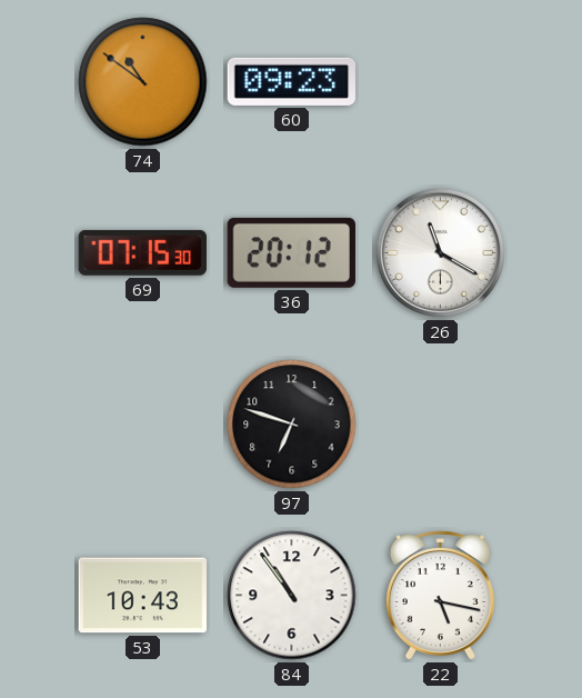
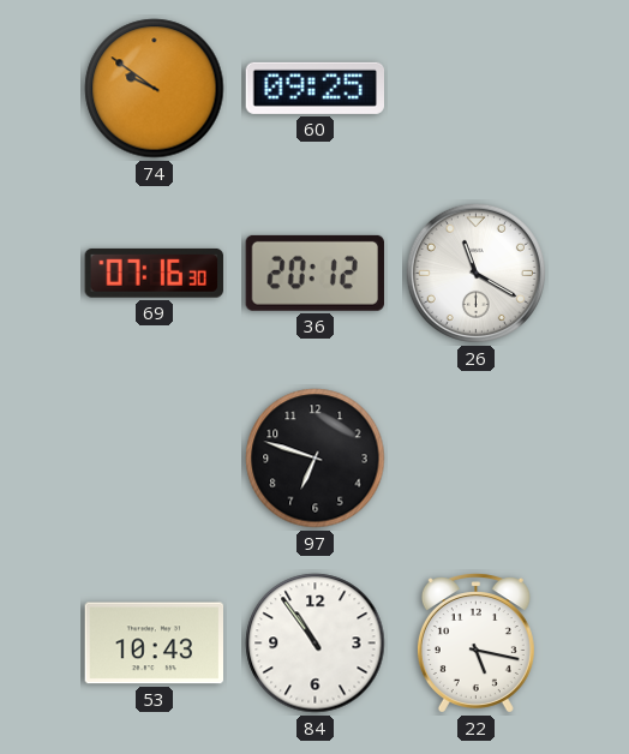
74: 10:51 -> 9:51 (155, 89)
60: 09:23 -> 09:25 (314, 88)
69: 07:15 -> 07:16 (154, 273)
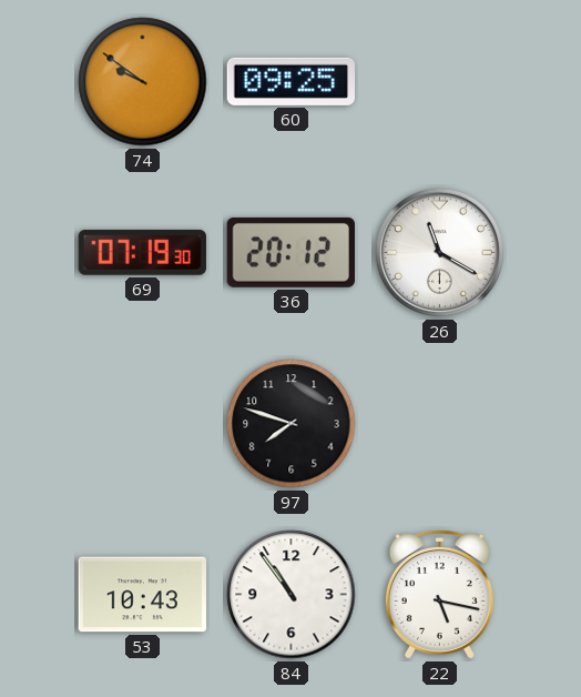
69: 07:16 -> 07:19 (142, 252)
97: 6:48 -> 7:48 (292, 424)
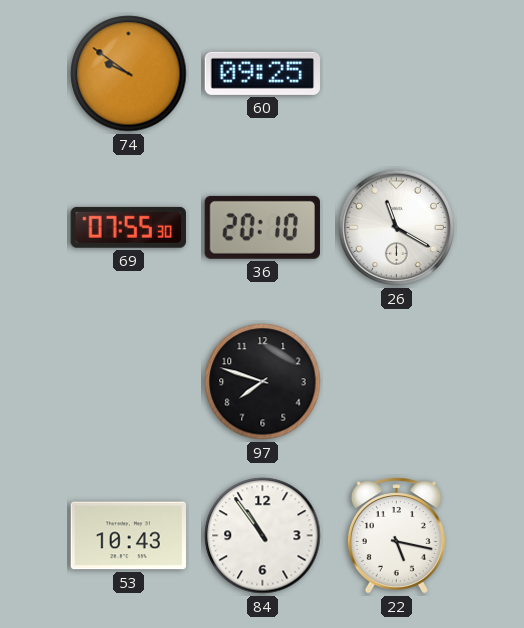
69: 07:19 -> 07:55 (128, 227)
36: 20:12 -> 20:10 (262, 227)
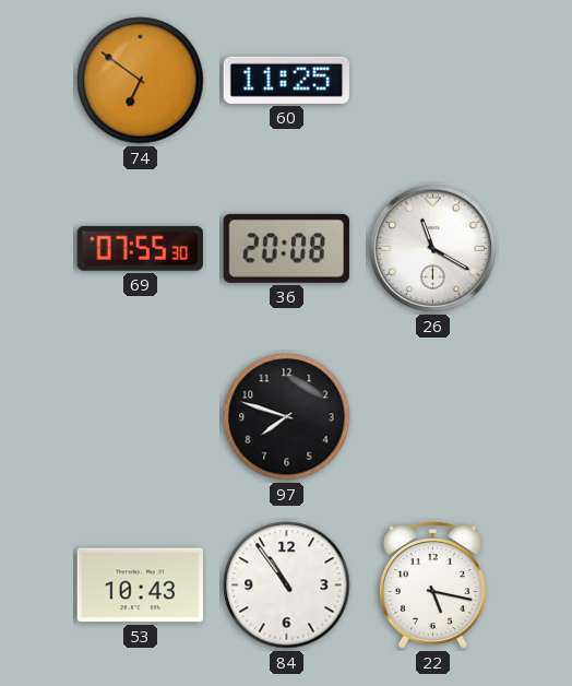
74: 9:51 -> 6:51 (141, 81)
60: 09:25 -> 11:25 (286, 80)
36: 20:10 -> 20:08 (286, 248)
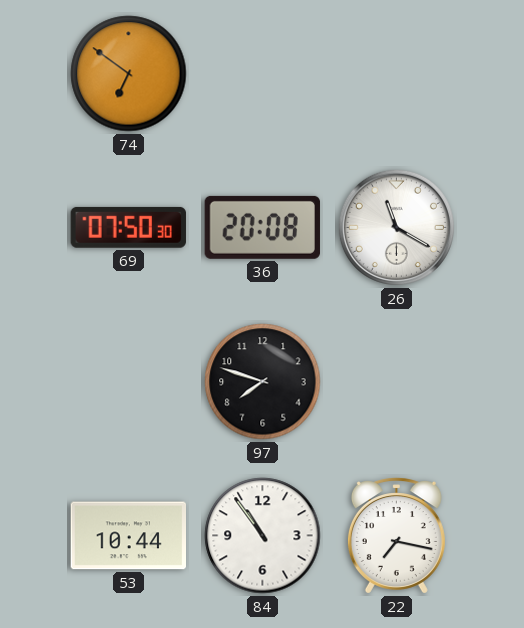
60: 11:25 -> none (286, 80)
69: 07:55 -> 07:50 (128, 227)
53: 10:43 -> 10:44 (129, 536)
22: 5:17 -> 7:17 (396, 536)
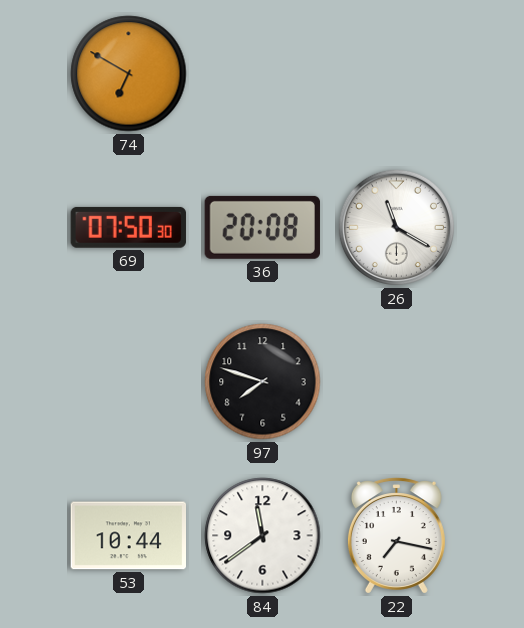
74: 6:51 -> 6:50 (129, 74)
84: 10:54 -> 11:39 (263, 536)
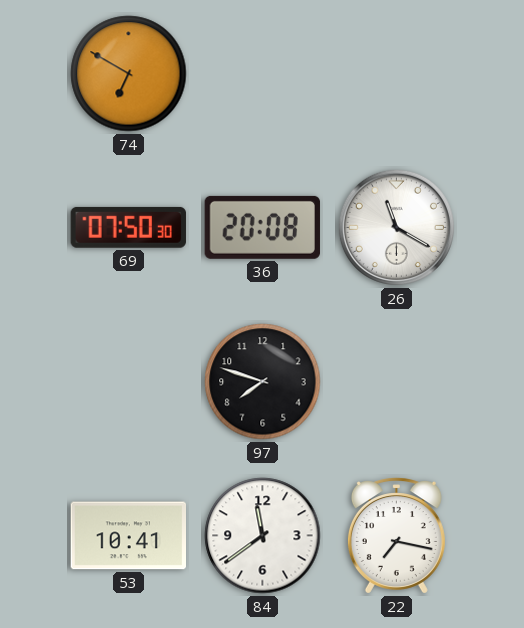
53: 10:44 -> 10:41 (129, 536)
